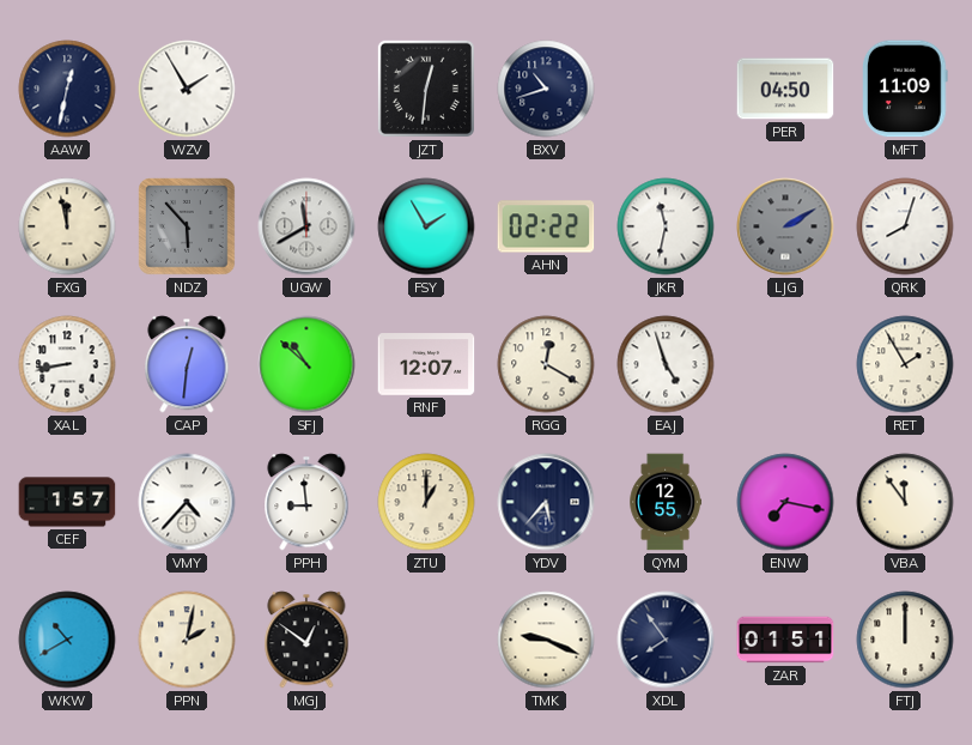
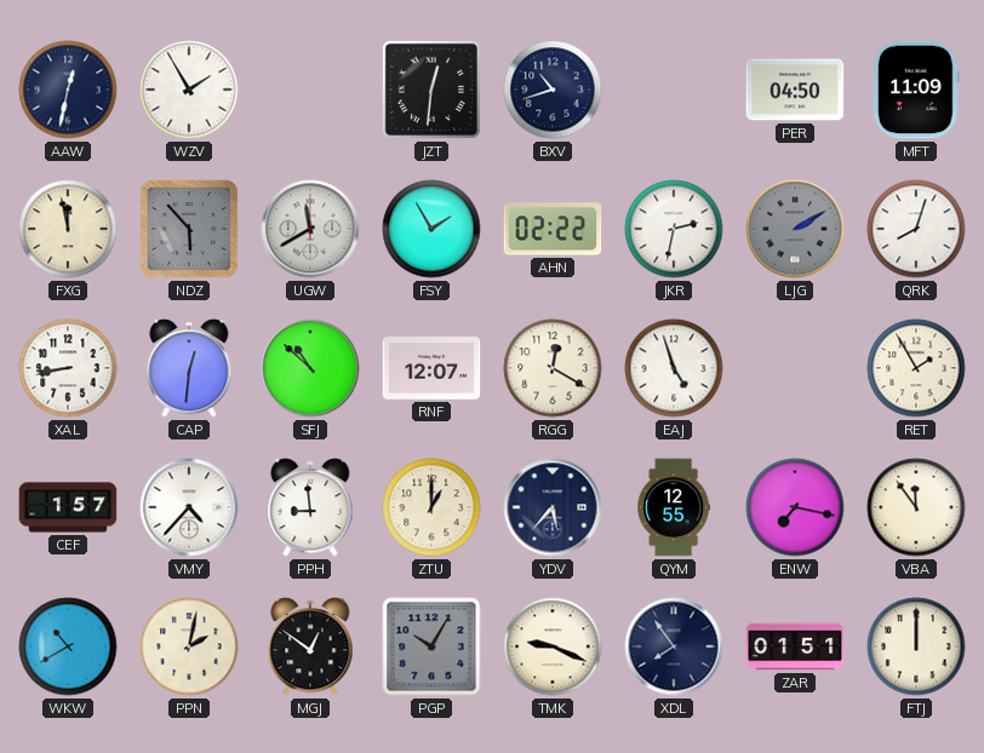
JKR: 11:32 -> 2:32 (674, 229)
PGP: none -> 10:05 (431, 646)
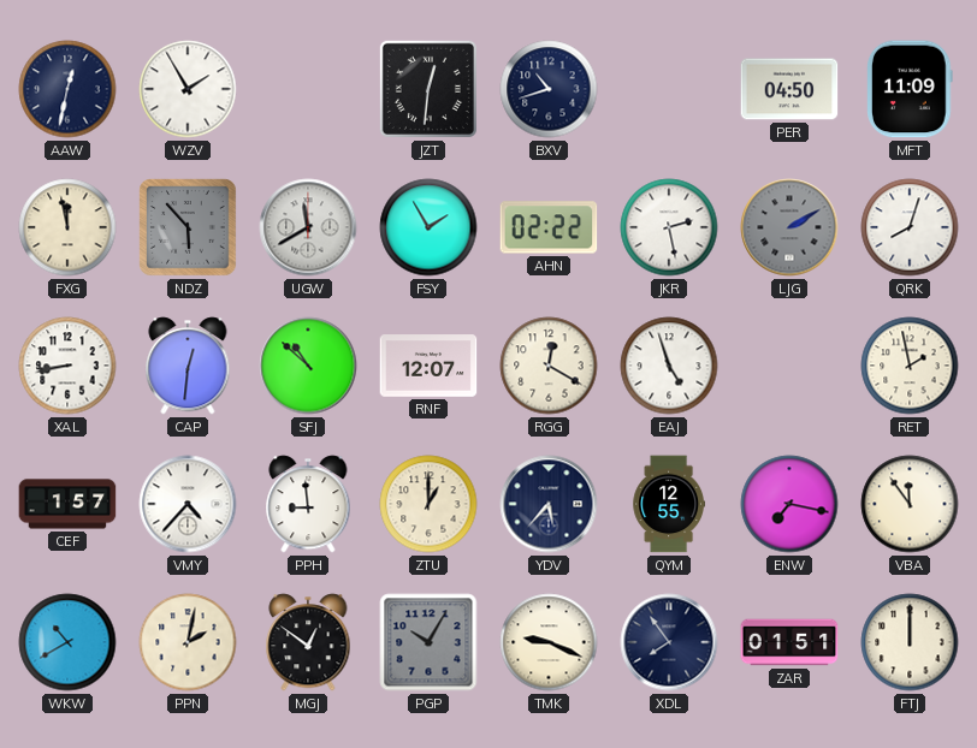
JKR: 2:32 -> 2:28 (669, 227)
RET: 1:55 -> 1:58 (910, 366)
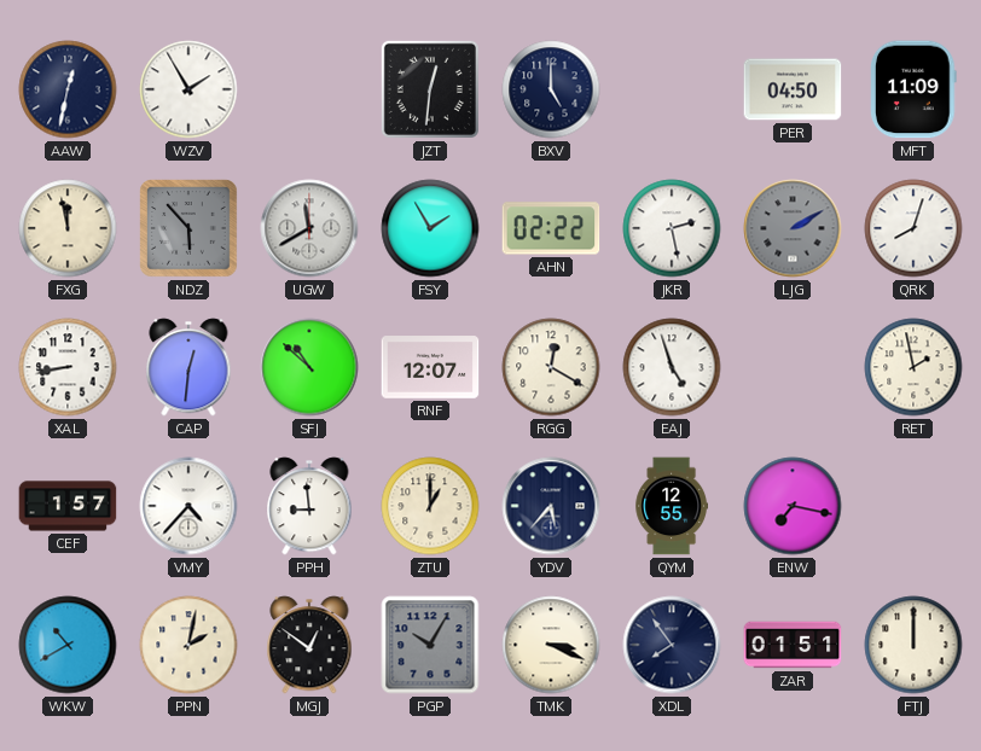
BXV: 10:42 -> 5:00 (551, 89)
VBA: 11:54 -> none (910, 504)
TMK: 9:19 -> 3:19 (551, 645)
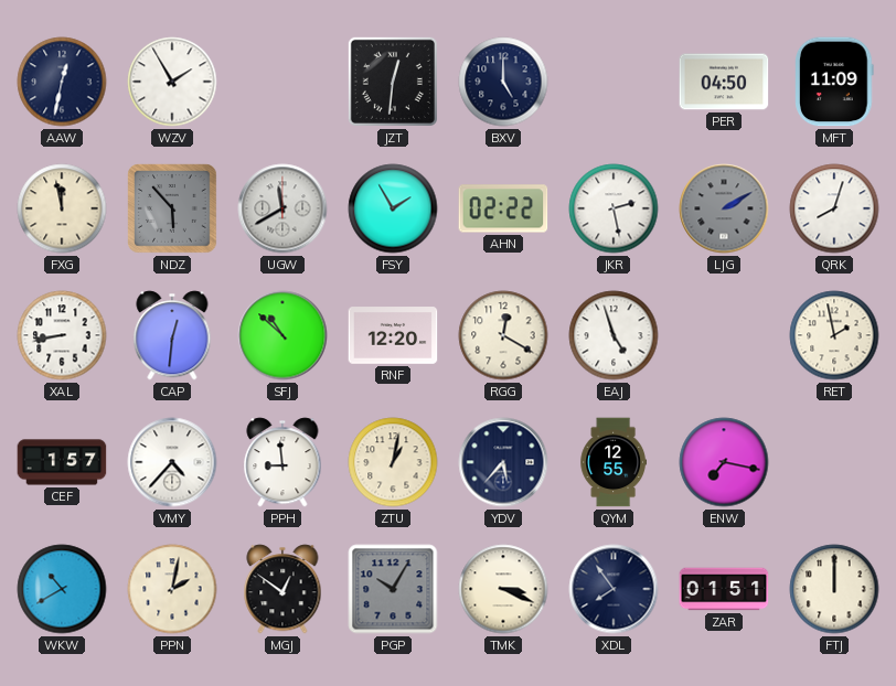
RNF: 12:07 -> 12:20 (393, 335)
ZTU: 1:00 -> 1:02 (393, 462)
